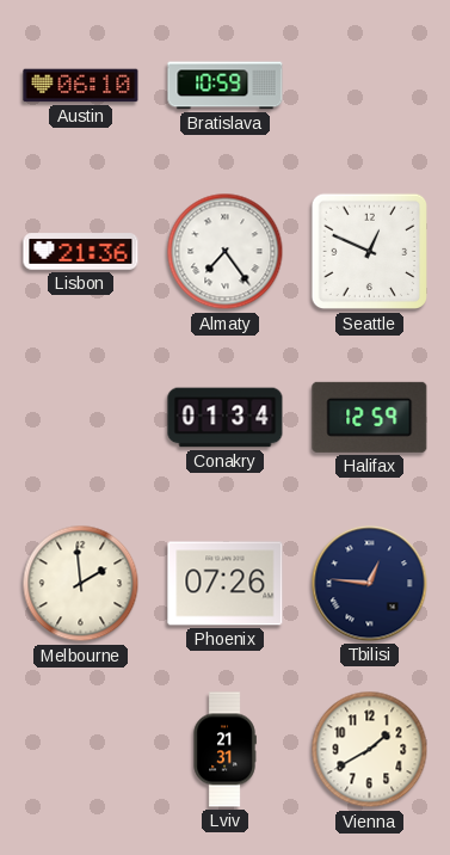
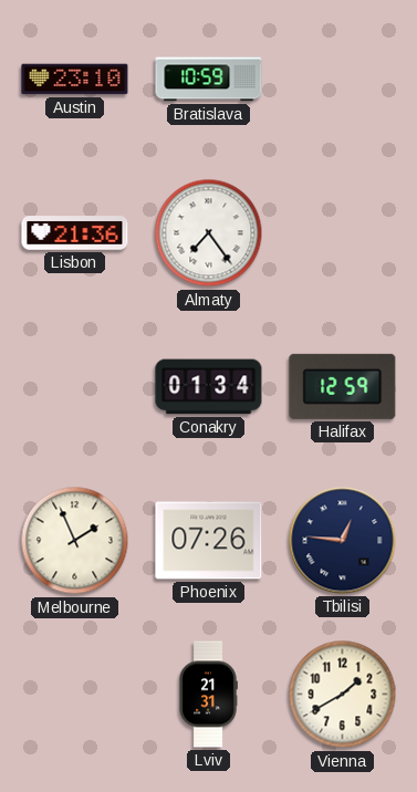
Austin: 06:10 -> 23:10 (75, 80)
Seattle: 12:49 -> none (370, 252)
Melbourne: 1:59 -> 1:56 (75, 541)
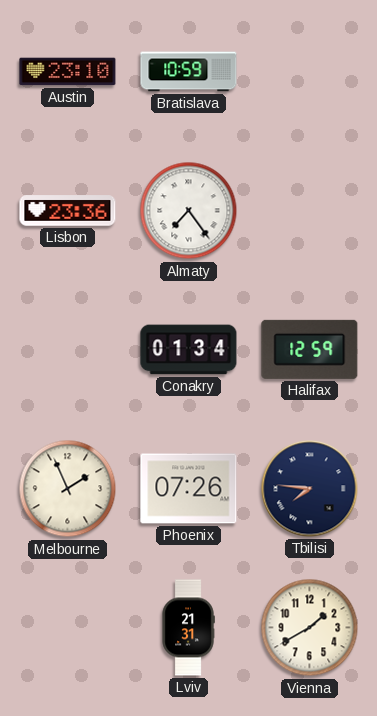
Lisbon: 21:36 -> 23:36 (68, 211)
Tbilisi: 12:46 -> 7:46 (310, 489)
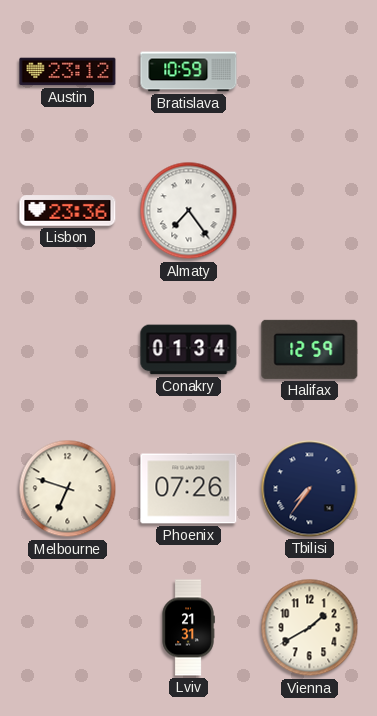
Austin: 23:10 -> 23:12 (68, 72)
Melbourne: 1:56 -> 6:48 (68, 489)
Tbilisi: 7:46 -> 7:36 (310, 489)
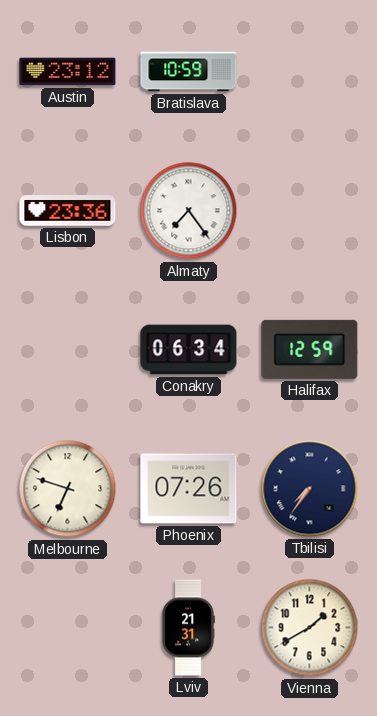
Conakry: 01:34 -> 06:34 (189, 350)
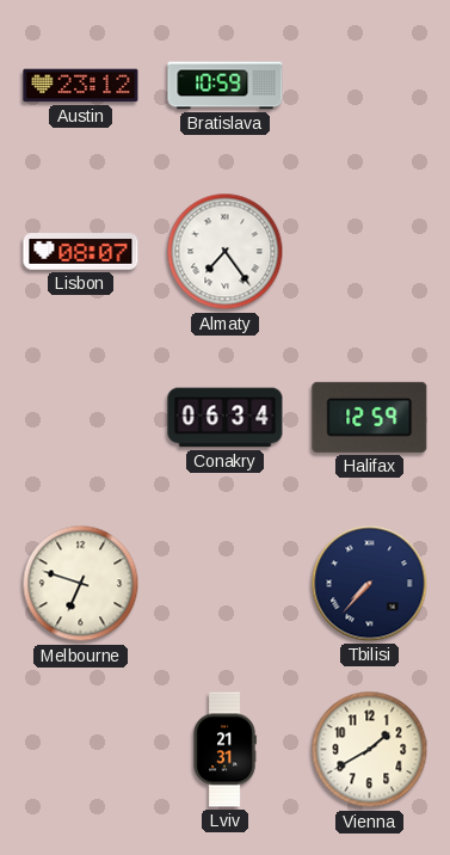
Lisbon: 23:36 -> 08:07 (81, 252)
Phoenix: 07:26 -> none (189, 489)
Tbilisi: 7:36 -> 7:37 (370, 584)
